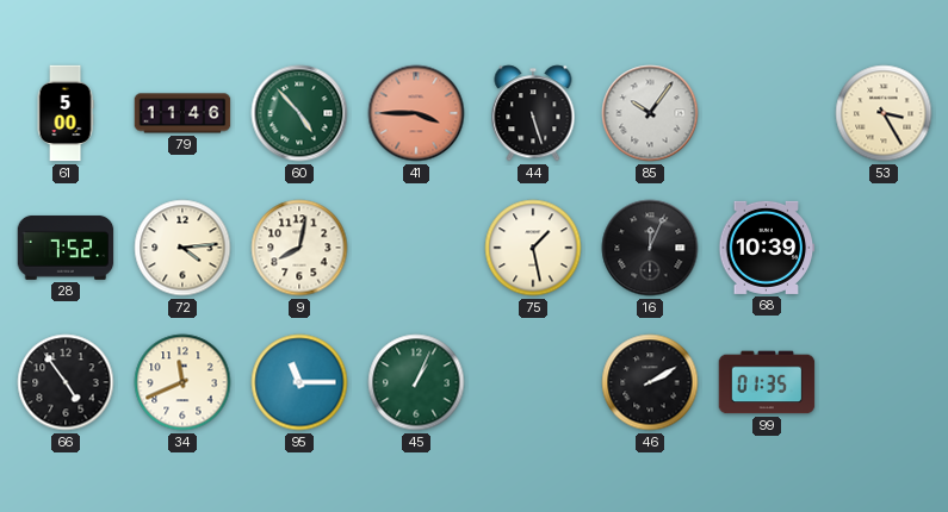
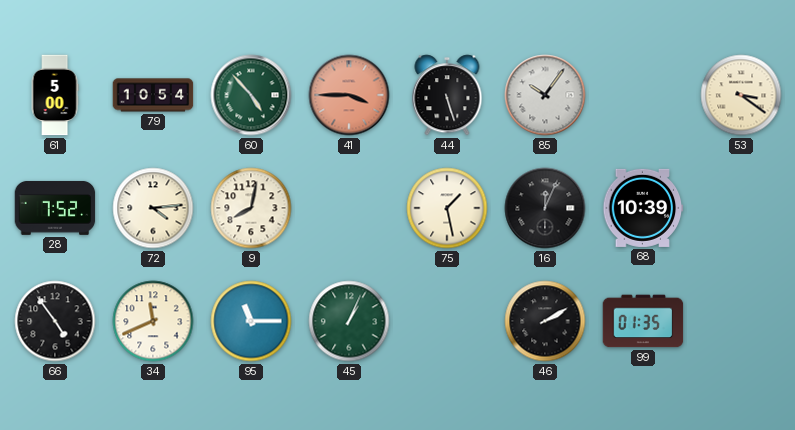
79: 11:46 -> 10:54 (153, 95)
53: 3:25 -> 3:21 (741, 95)
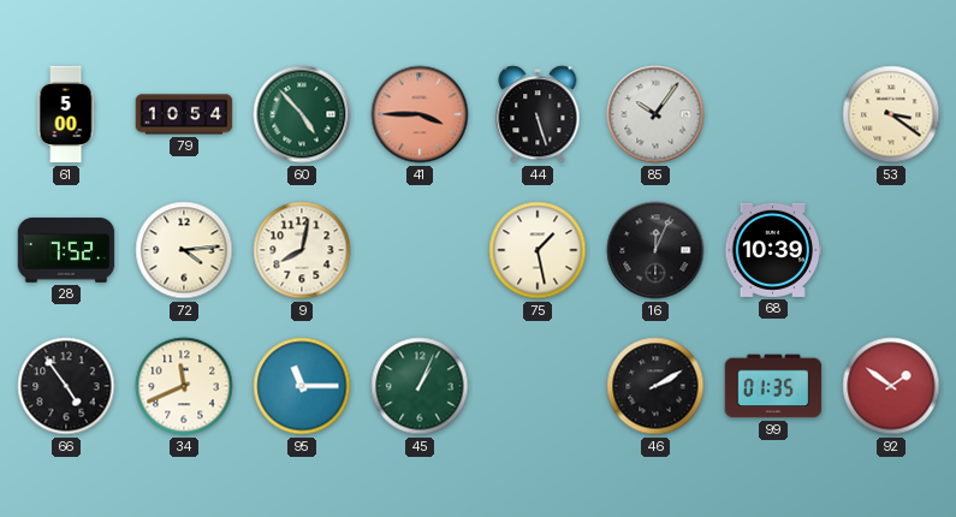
92: none -> 1:51 (891, 386)
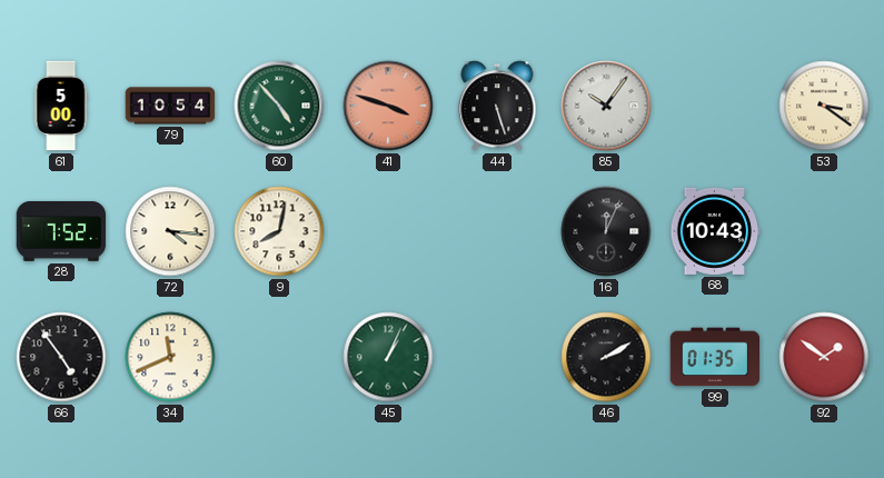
41: 3:45 -> 3:48 (388, 106)
72: 4:14 -> 4:16 (170, 231)
75: 1:28 -> none (538, 250)
68: 10:39 -> 10:43 (715, 231)
95: 11:15 -> none (302, 386)
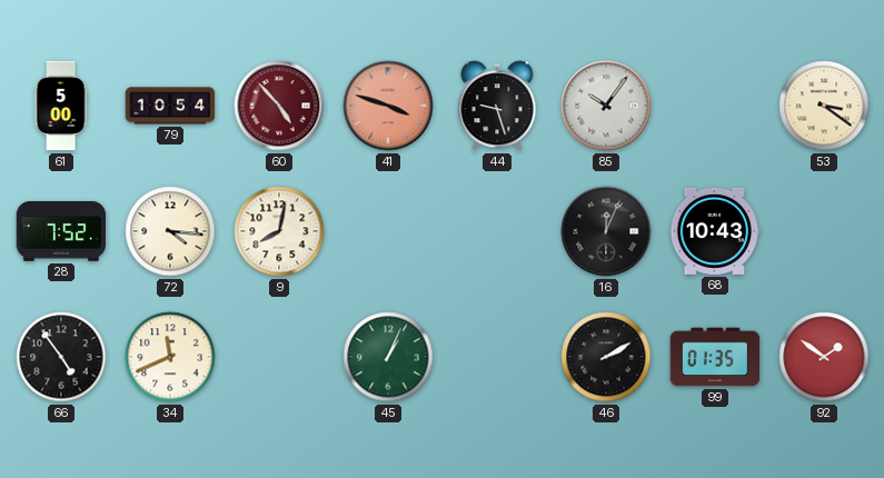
60 dial: green -> burgundy (279, 106)
44: 5:27 -> 9:27 (497, 106)
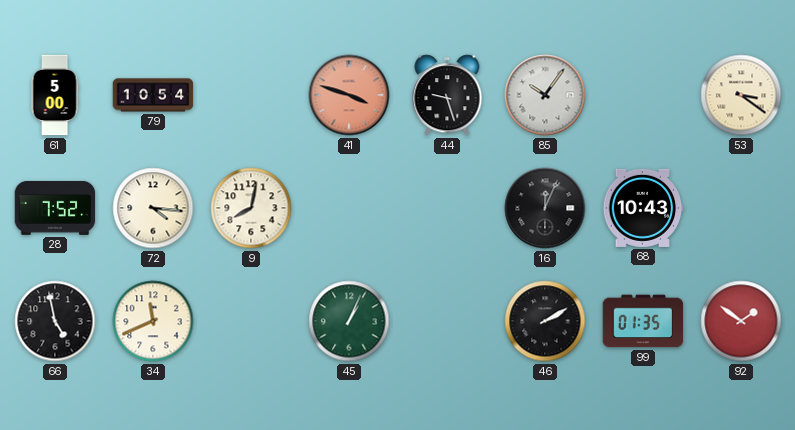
60: 4:53 -> none (279, 106)
66: 4:54 -> 4:58 (55, 321)
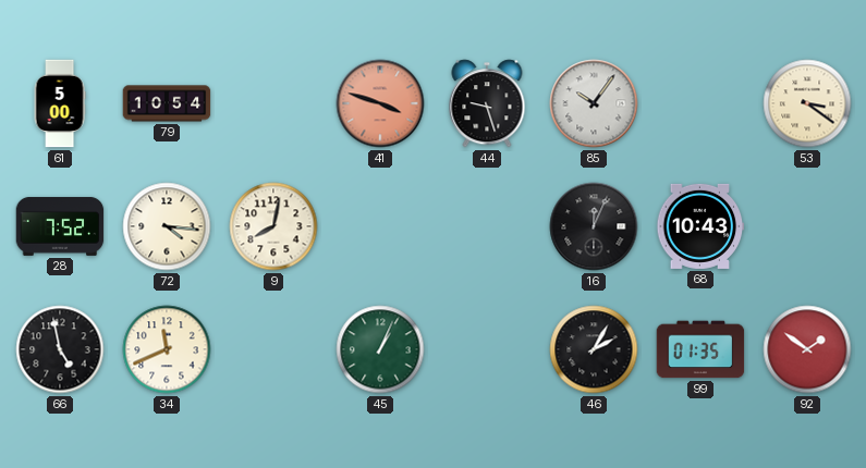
46: 2:10 -> 2:05 (594, 349)
